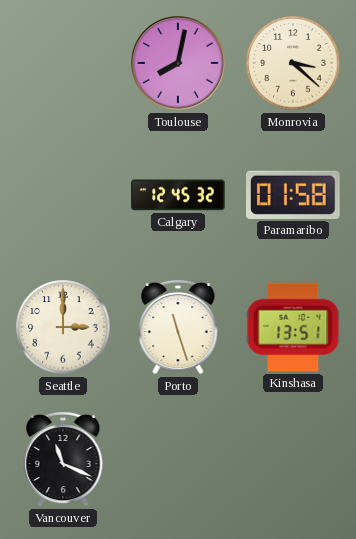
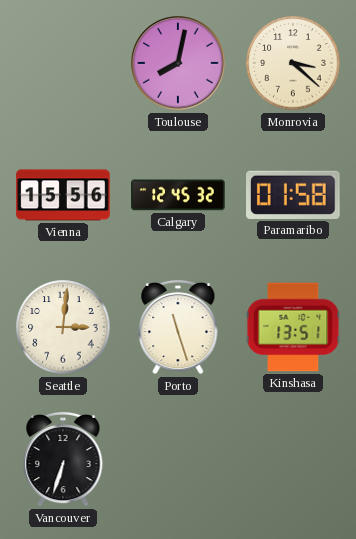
Vienna: none -> 15:56 (63, 195)
Seattle: 3:00 -> 3:01 (63, 327)
Vancouver: 11:19 -> 6:33 (63, 459)
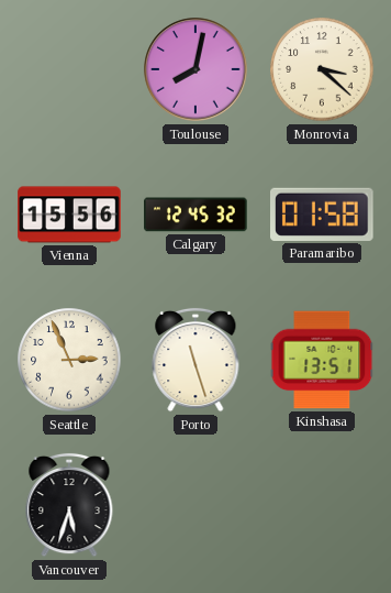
Seattle: 3:01 -> 2:56 (69, 360)
Vancouver: 6:33 -> 5:33 (69, 505)
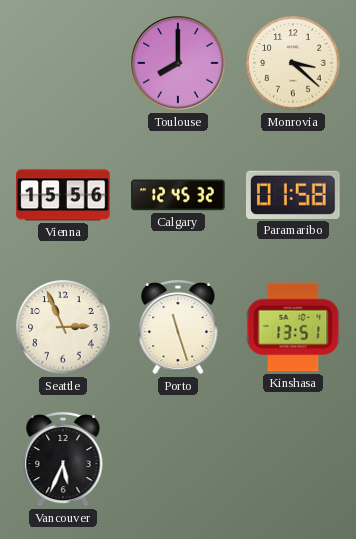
Toulouse: 8:02 -> 8:00 (178, 63)
Vancouver: 5:33 -> 5:34 (63, 459)
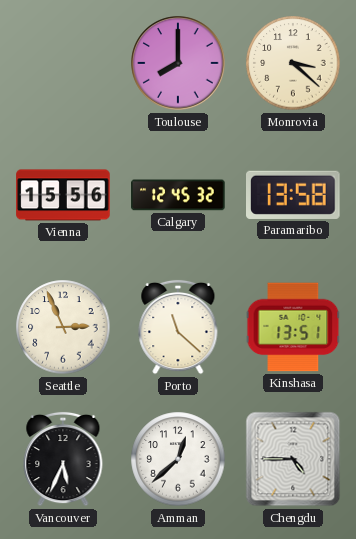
Paramaribo: 01:58 -> 13:58 (294, 195)
Porto: 11:27 -> 11:22 (178, 327)
Amman: none -> 12:38 (178, 459)
Chengdu: none -> 4:45 (293, 459)
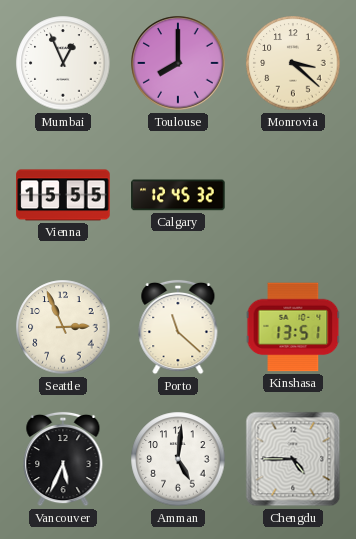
Mumbai: none -> 12:56 (63, 63)
Vienna: 15:56 -> 15:55 (63, 195)
Paramaribo: 13:58 -> none (294, 195)
Amman: 12:38 -> 5:01 (178, 459)
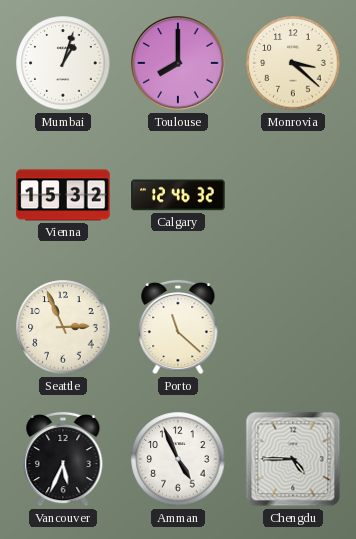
Mumbai: 12:56 -> 1:03 (63, 63)
Vienna: 15:55 -> 15:32 (63, 195)
Calgary: 12:45 -> 12:46 (178, 195)
Kinshasa: 13:51 -> none (293, 327)
Amman: 5:01 -> 4:56 (178, 459)
